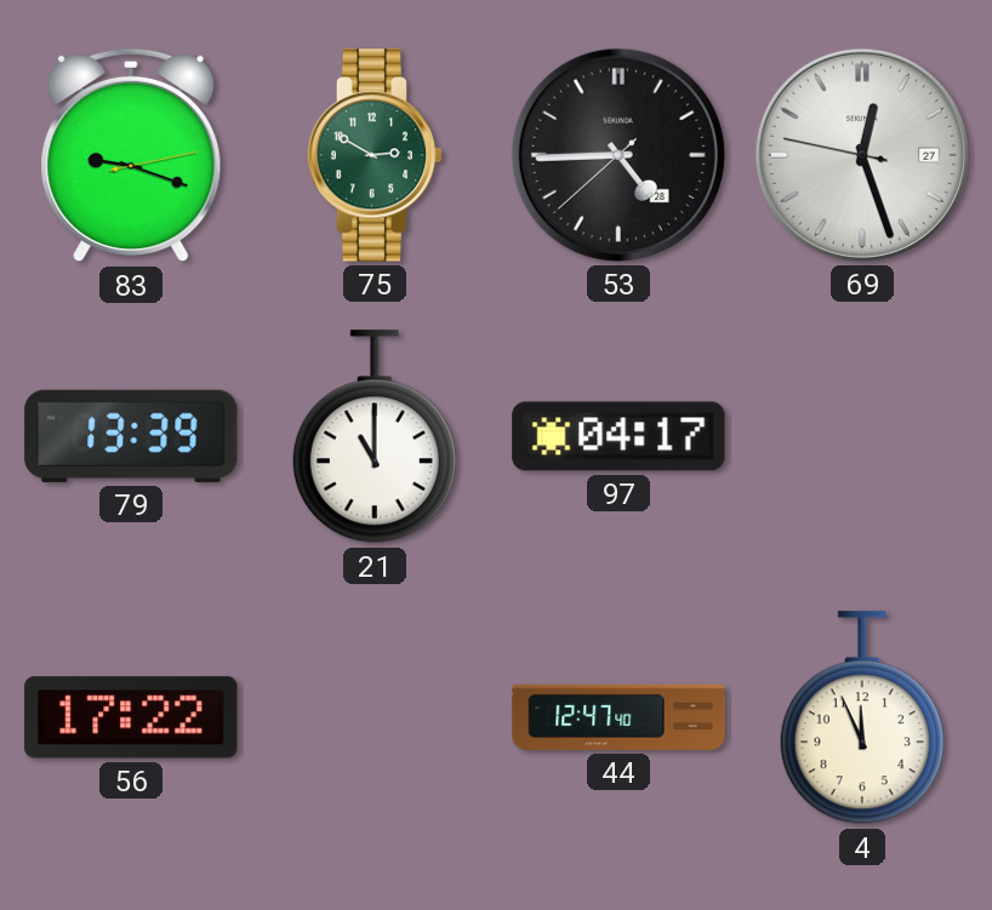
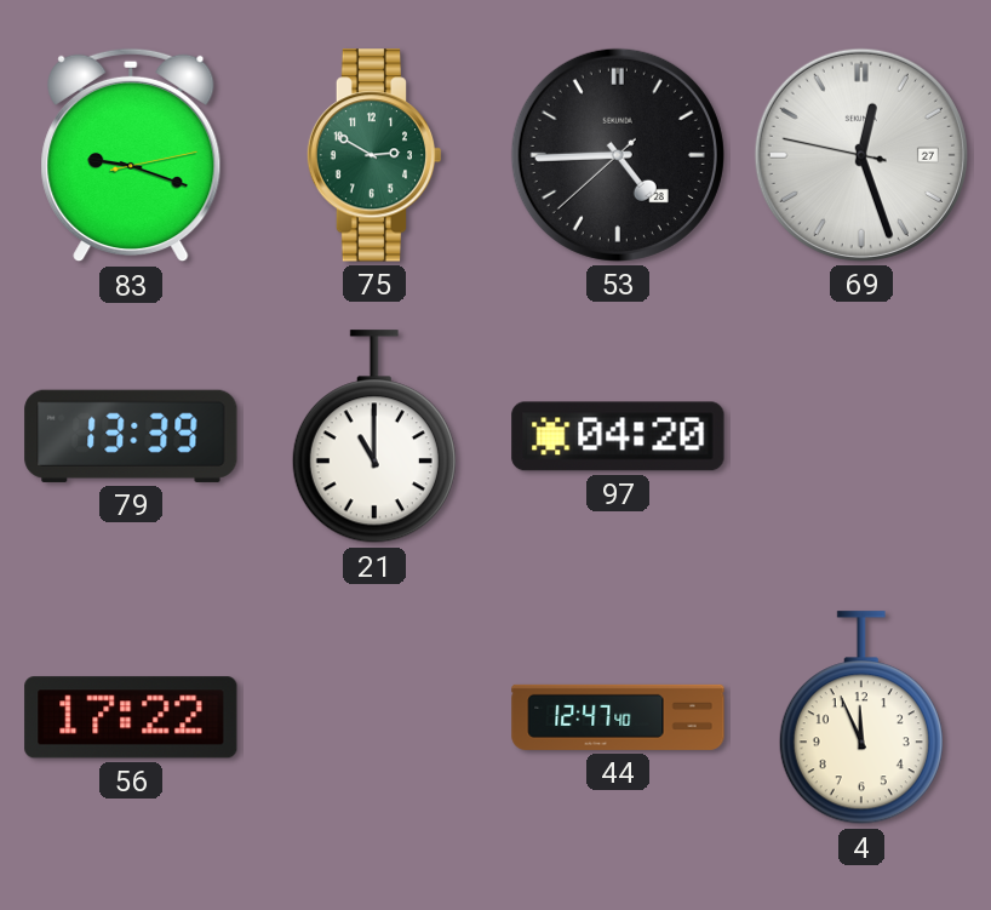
97: 04:17 -> 04:20 (618, 436)
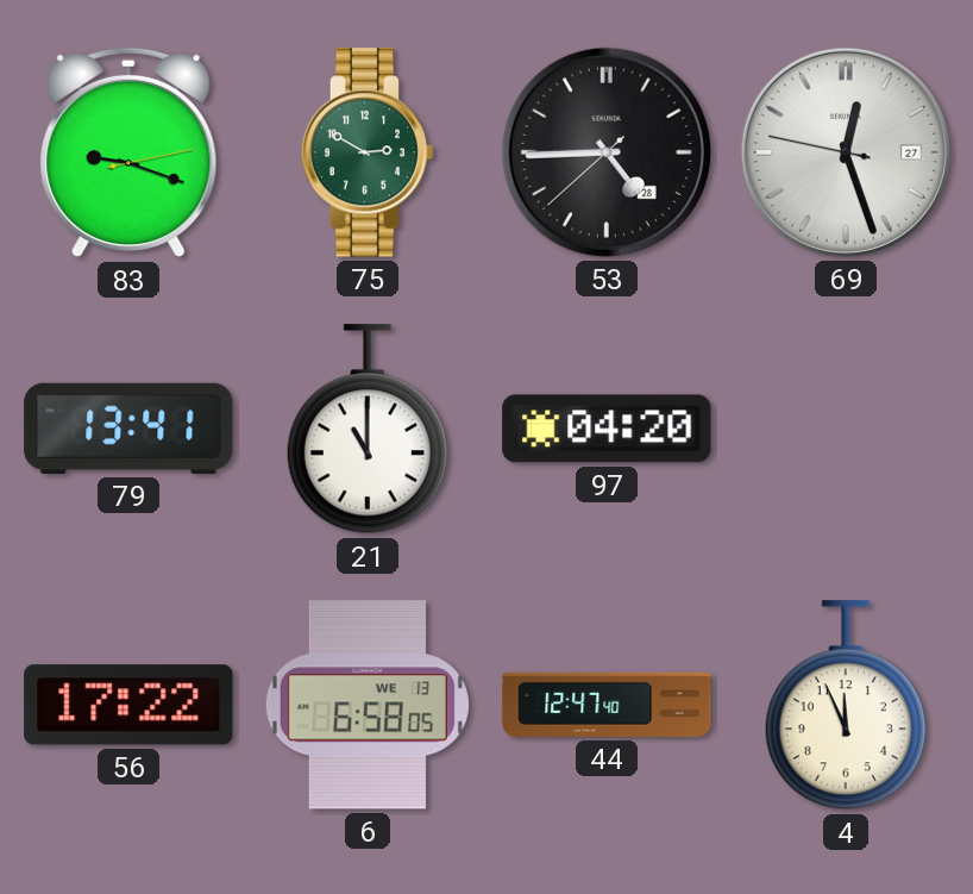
79: 13:39 -> 13:41 (128, 429)
6: none -> 6:58 (368, 705)
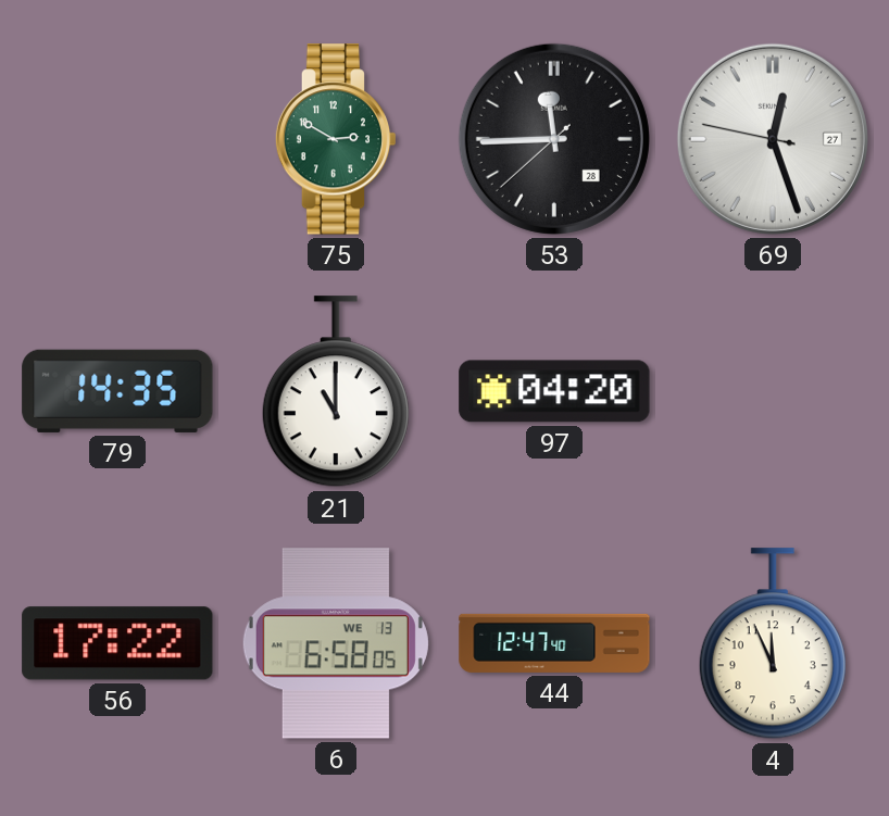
83: 9:18 -> none (128, 152)
53: 4:44 -> 11:44 (554, 139)
79: 13:41 -> 14:35 (117, 391)
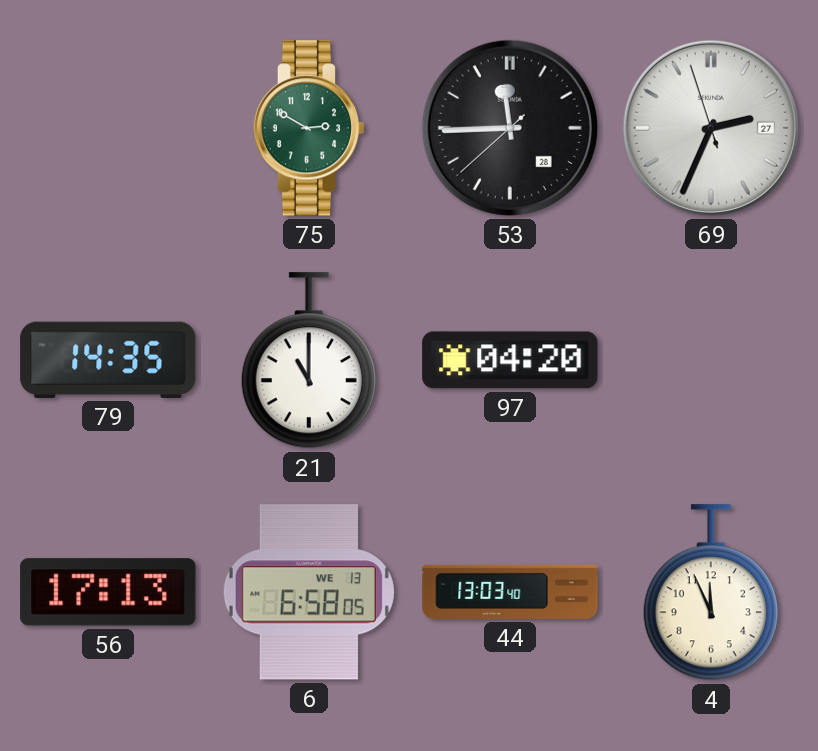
69: 12:26 -> 2:33 (711, 128)
56: 17:22 -> 17:13 (108, 592)
44: 12:47 -> 13:03 (510, 592)
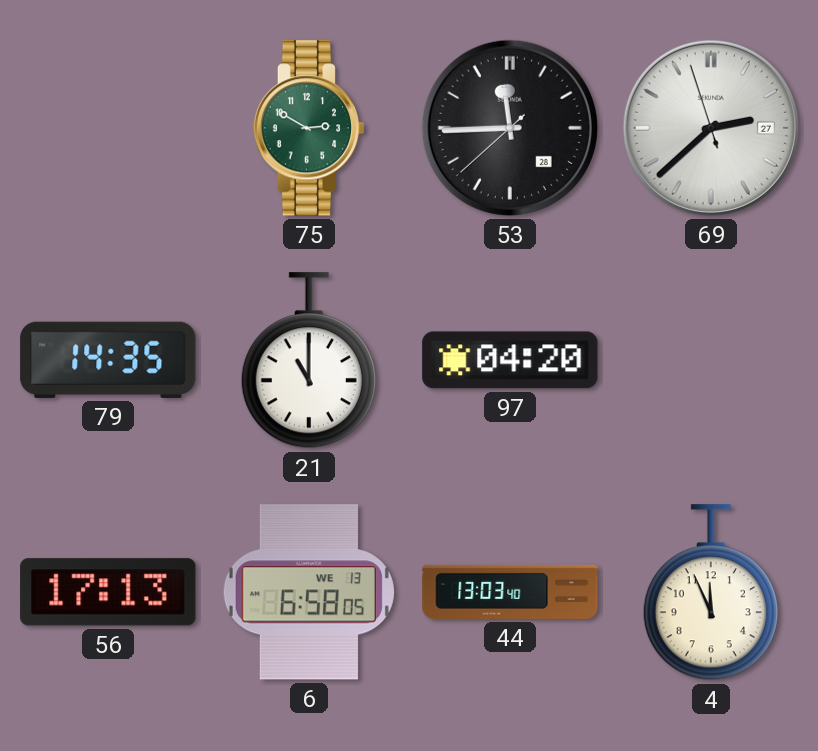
69: 2:33 -> 2:37 (711, 128)
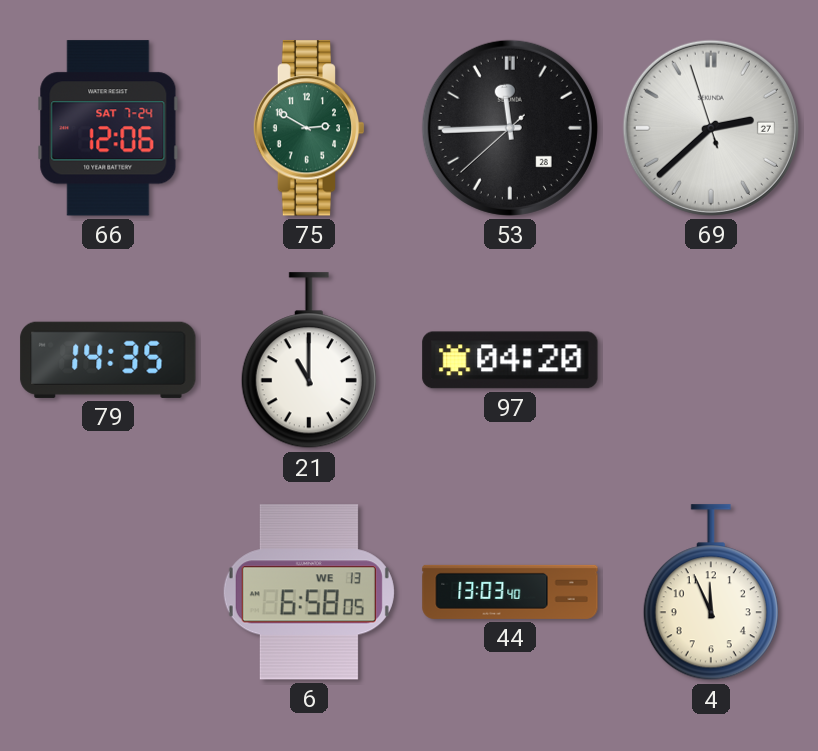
66: none -> 12:06 (108, 128)
56: 17:13 -> none (108, 592)
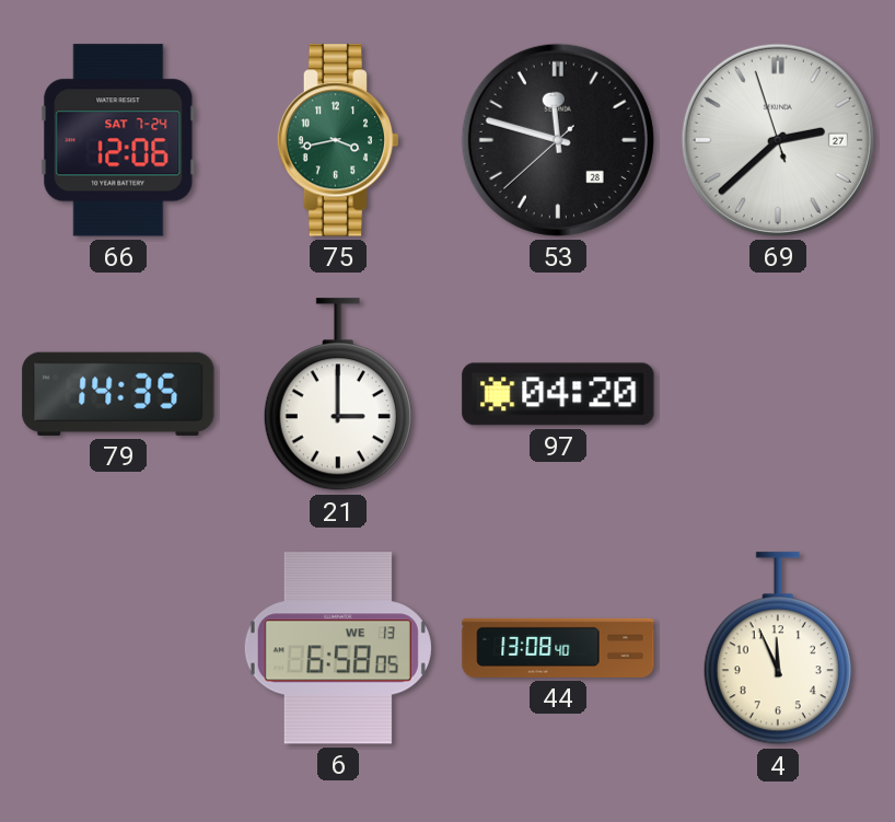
75: 2:50 -> 3:43 (338, 140)
53: 11:44 -> 11:47 (558, 140)
21: 11:00 -> 3:00 (338, 395)
44: 13:03 -> 13:08 (558, 648)
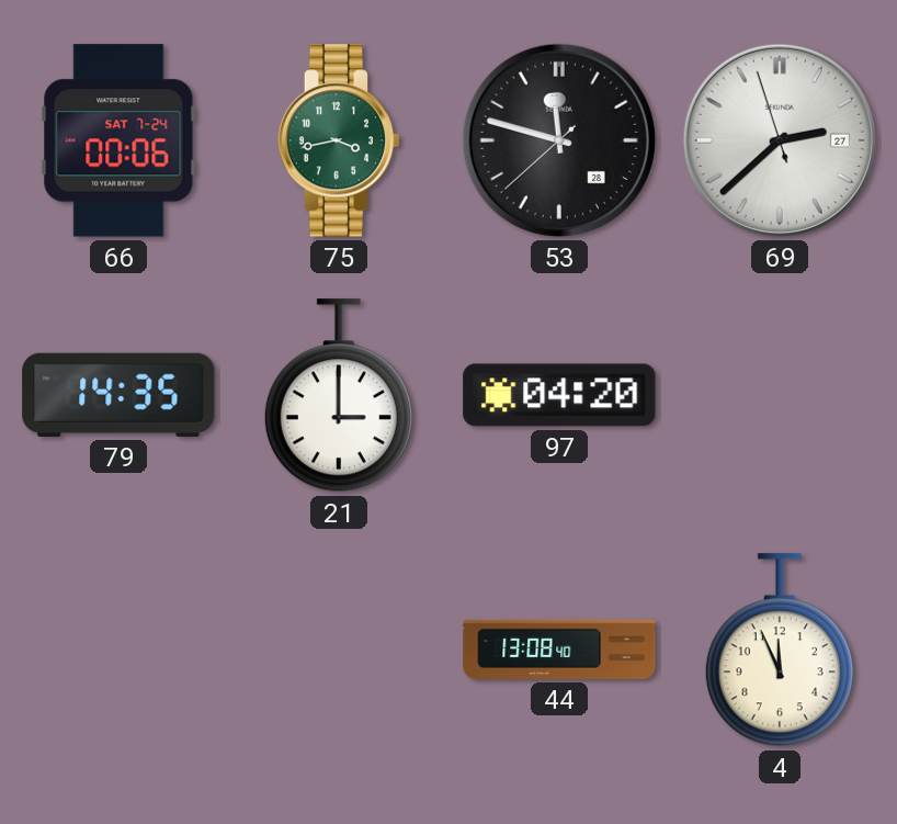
66: 12:06 -> 00:06 (118, 140)
6: 6:58 -> none (338, 648)
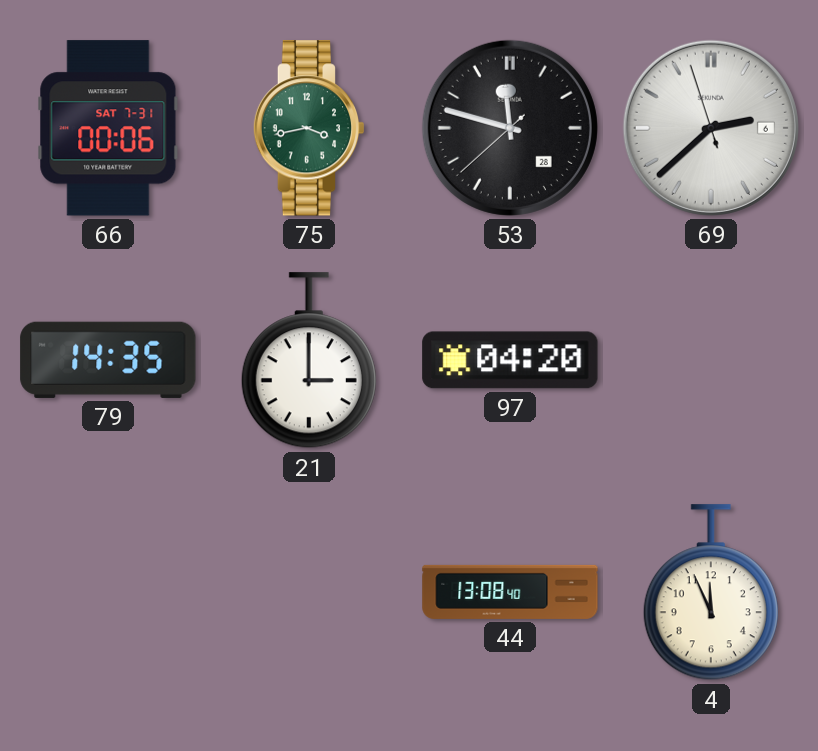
66 date: SAT 7-24 -> SAT 7-31 (108, 128)
69 date: 27 -> 6 (711, 128)
